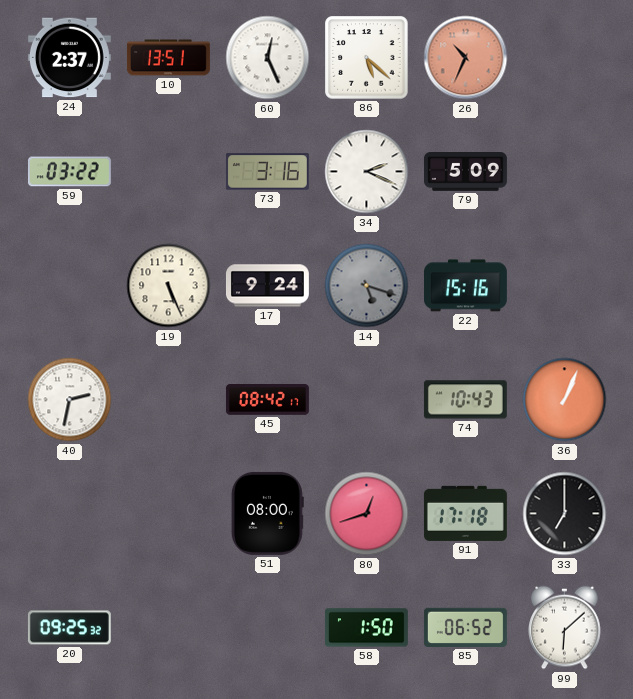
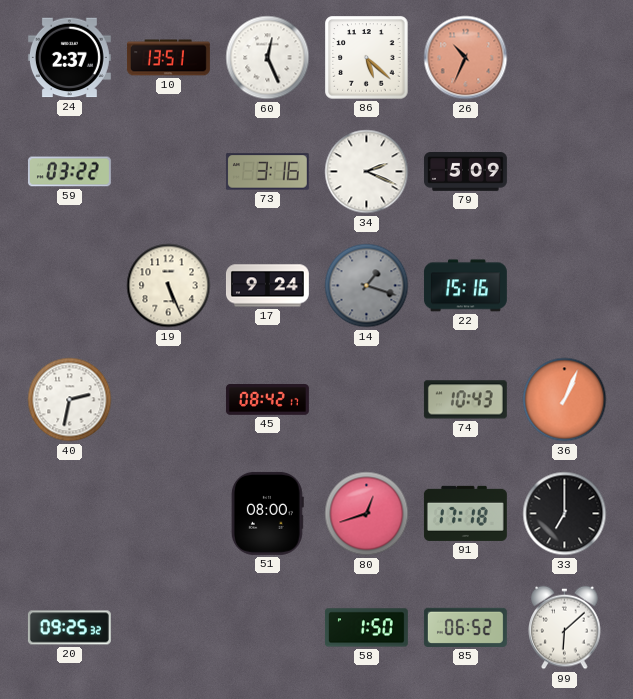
14: 5:18 -> 1:18 (367, 286)
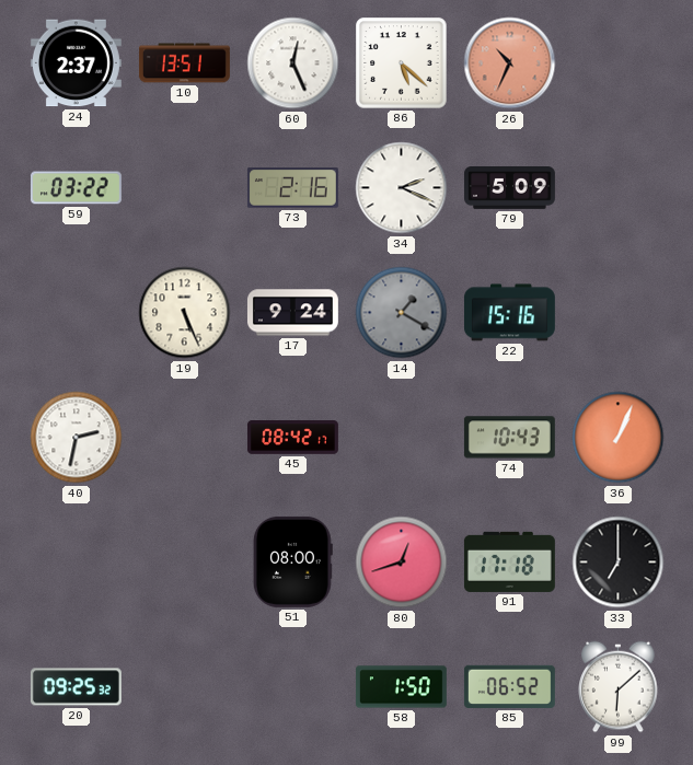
73: 3:16 -> 2:16 (292, 188)
14: 1:18 -> 1:20 (402, 313)
